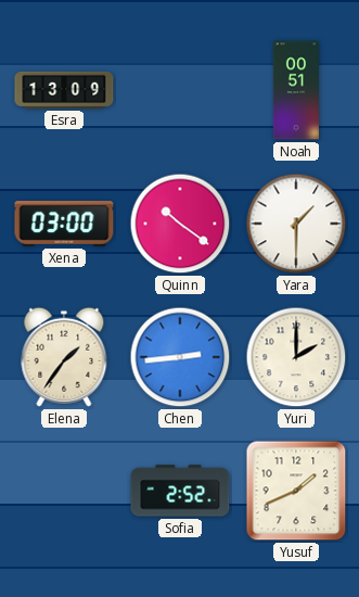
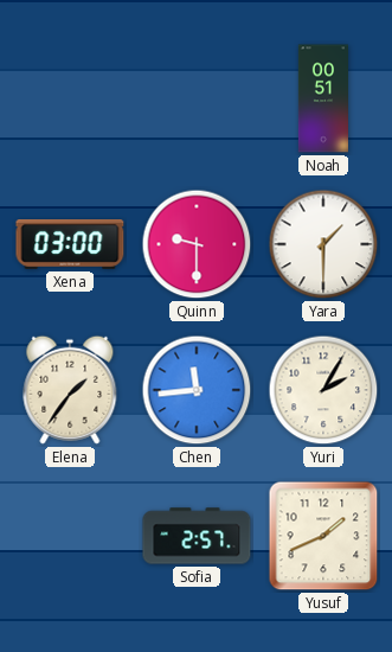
Esra: 13:09 -> none (64, 90)
Quinn: 10:21 -> 9:30 (197, 244)
Chen: 2:44 -> 11:44 (197, 390)
Yuri: 2:00 -> 2:05 (323, 390)
Sofia: 2:52 -> 2:57 (197, 536)
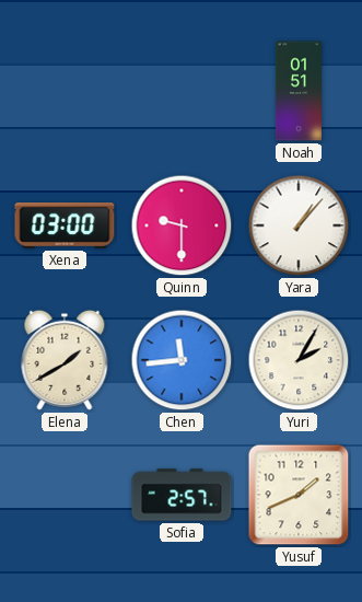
Noah: 00:51 -> 01:51 (297, 91)
Yara: 1:30 -> 1:07 (299, 225)
Elena: 1:36 -> 1:40 (65, 360)
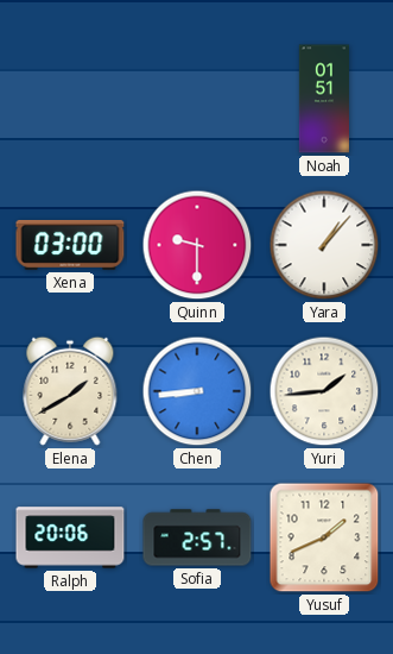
Chen: 11:44 -> 8:44 (197, 391)
Yuri: 2:05 -> 1:44 (324, 391)
Ralph: none -> 20:06 (70, 537)
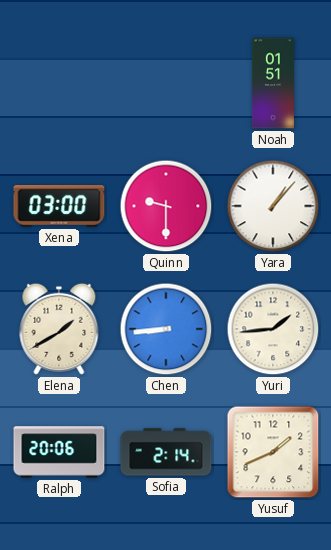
Sofia: 2:57 -> 2:14 (166, 452)
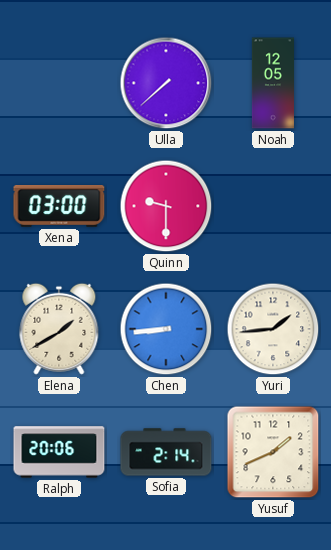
Ulla: none -> 7:38 (166, 83)
Noah: 01:51 -> 12:05 (272, 83)
Yara: 1:07 -> none (273, 206)
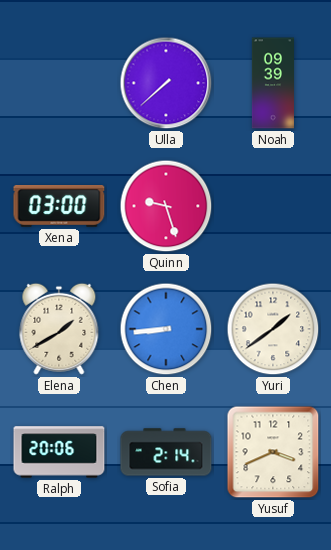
Noah: 12:05 -> 09:39 (272, 83)
Quinn: 9:30 -> 9:27 (166, 206)
Yuri: 1:44 -> 1:39 (273, 329)
Yusuf: 1:41 -> 3:41 (273, 452)
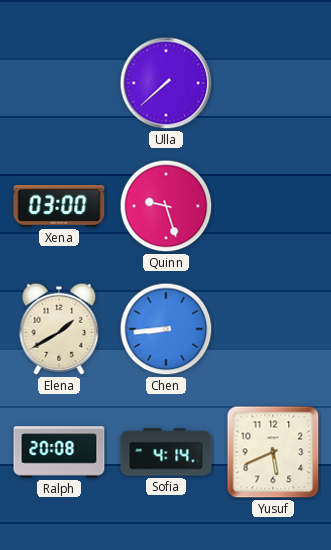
Noah: 09:39 -> none (272, 83)
Yuri: 1:39 -> none (273, 329)
Ralph: 20:06 -> 20:08 (59, 452)
Sofia: 2:14 -> 4:14 (166, 452)
Yusuf: 3:41 -> 5:41 (273, 452)
